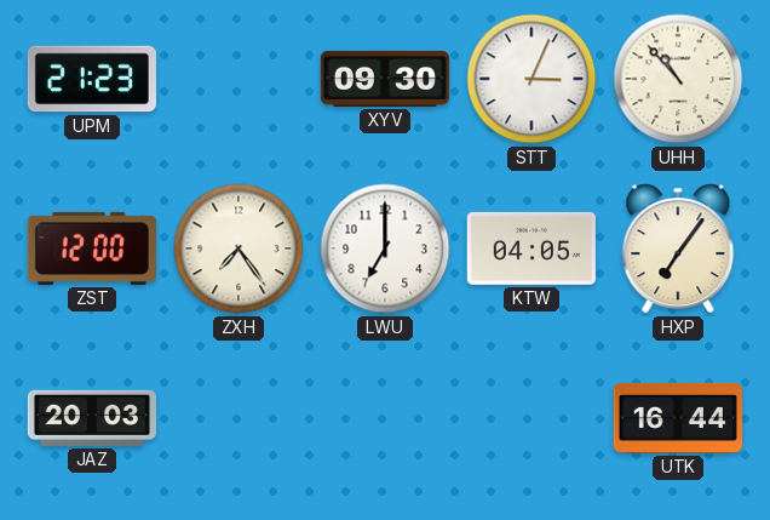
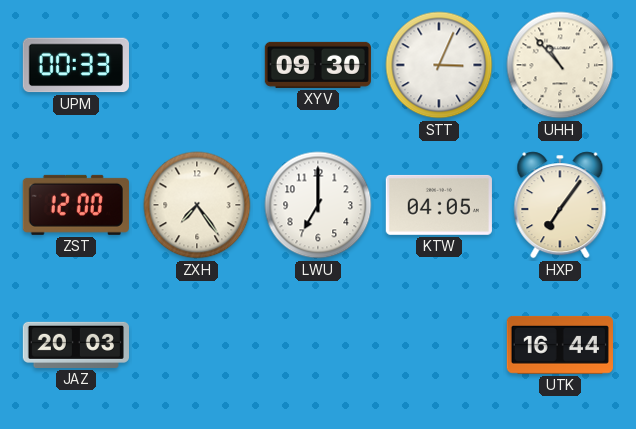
UPM: 21:23 -> 00:33 (76, 65)
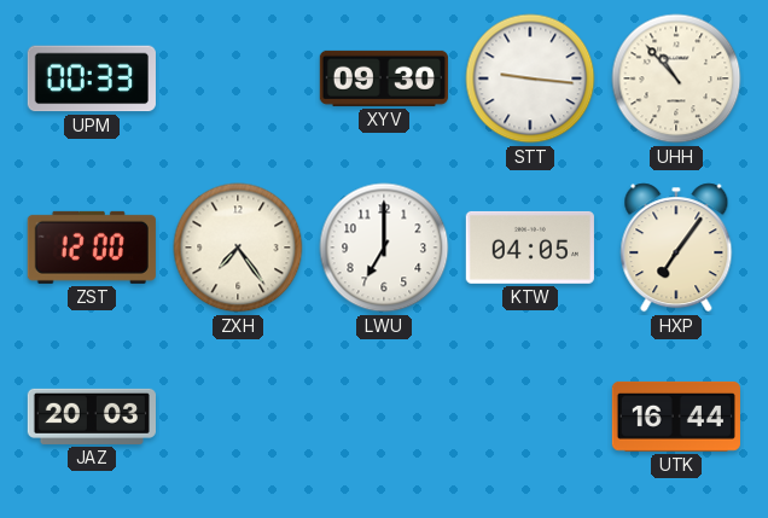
STT: 3:04 -> 9:16 (530, 78)
